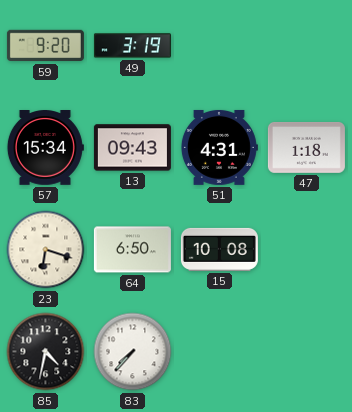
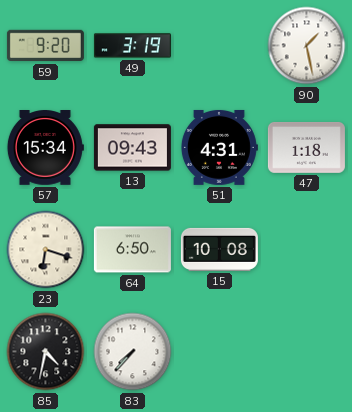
90: none -> 1:28 (307, 46)
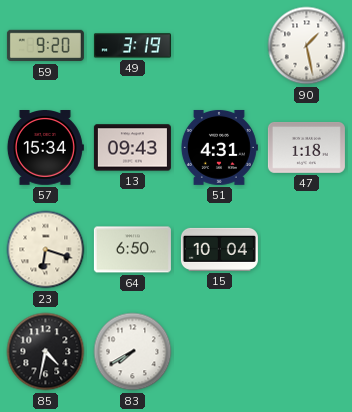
15: 10:08 -> 10:04 (219, 249)
83: 7:37 -> 7:40 (133, 352)
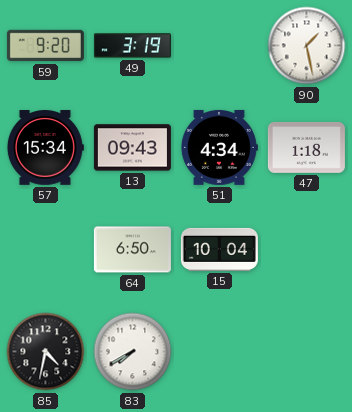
51: 4:31 -> 4:34 (219, 147)
23: 6:18 -> none (46, 250)
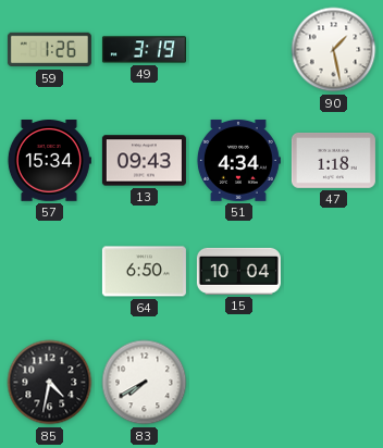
59: 9:20 -> 1:26 (49, 50)
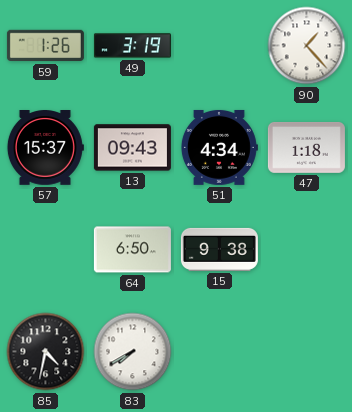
90: 1:28 -> 1:23 (307, 46)
57: 15:34 -> 15:37 (45, 148)
15: 10:04 -> 9:38 (219, 249)
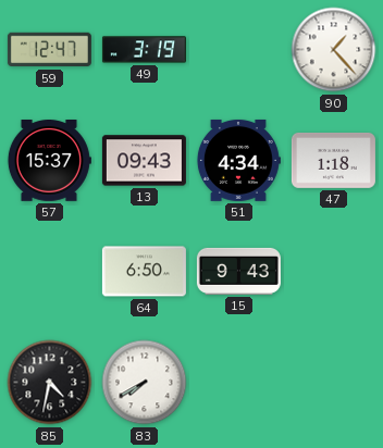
59: 1:26 -> 12:47 (49, 50)
15: 9:38 -> 9:43 (238, 271)
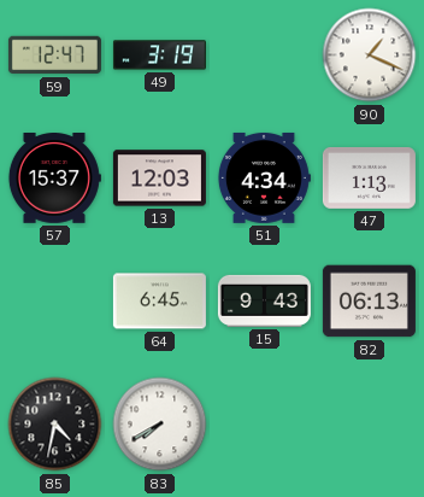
90: 1:23 -> 1:19 (370, 55)
13: 09:43 -> 12:03 (159, 179)
47: 1:18 -> 1:13 (369, 179)
64: 6:50 -> 6:45 (159, 302)
82: none -> 06:13 (369, 302)
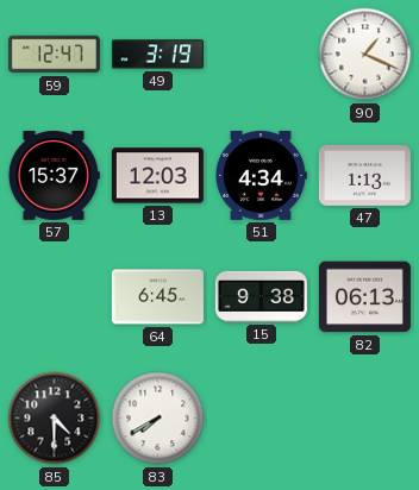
15: 9:43 -> 9:38 (261, 296)
85: 4:32 -> 4:30 (55, 419)
